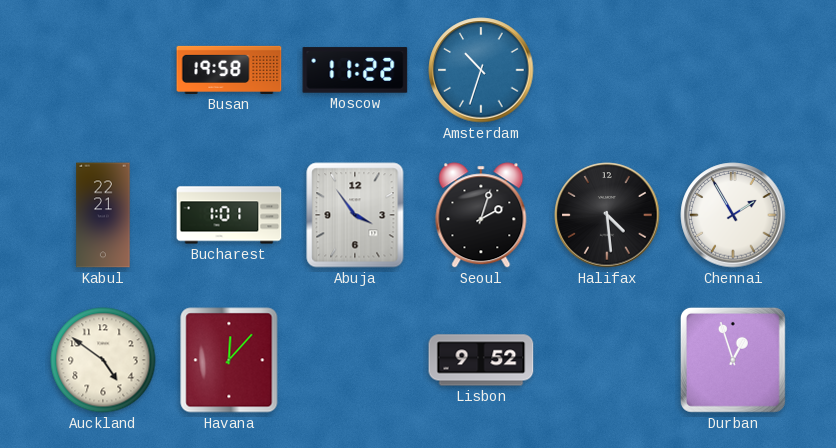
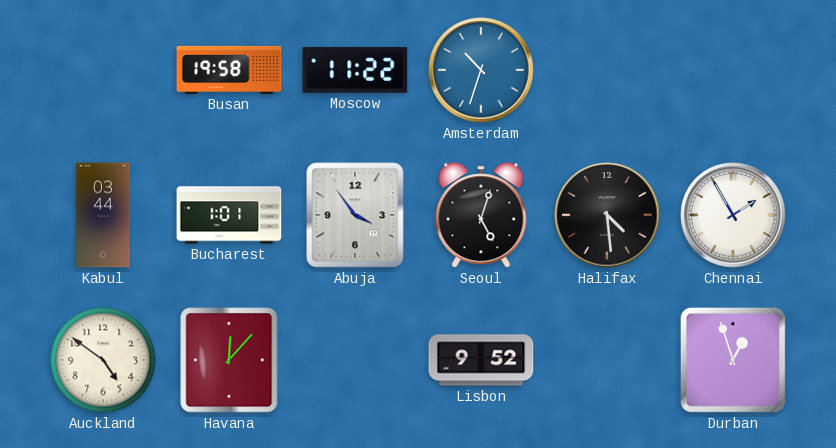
Kabul: 22:21 -> 03:44 (103, 215)
Seoul: 2:03 -> 5:03 (481, 215)
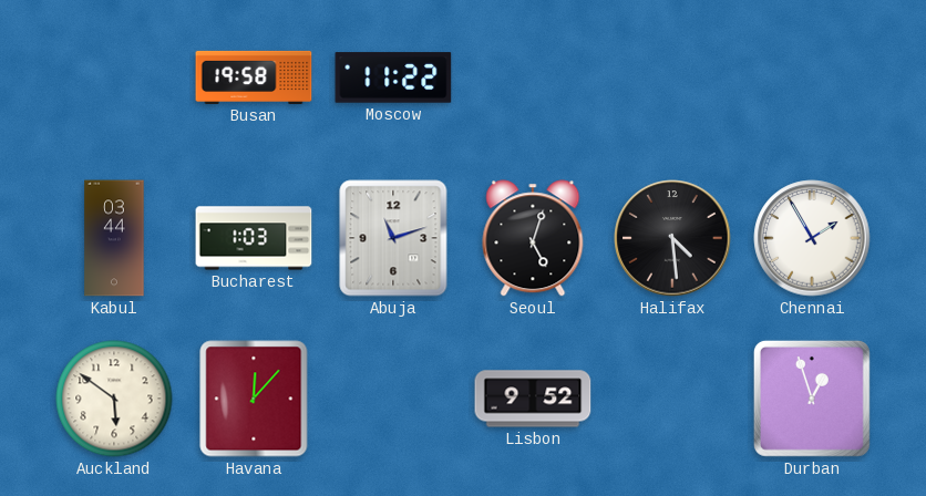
Amsterdam: 10:33 -> none (481, 70)
Bucharest: 1:01 -> 1:03 (254, 238)
Abuja: 3:54 -> 11:12 (393, 238)
Auckland: 4:51 -> 5:51 (114, 399)
